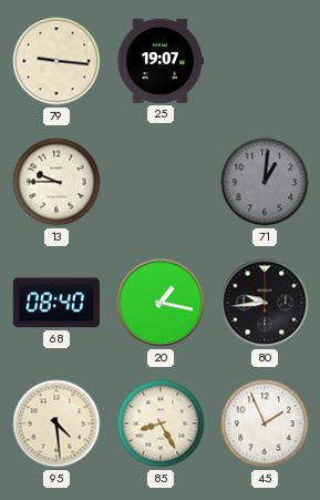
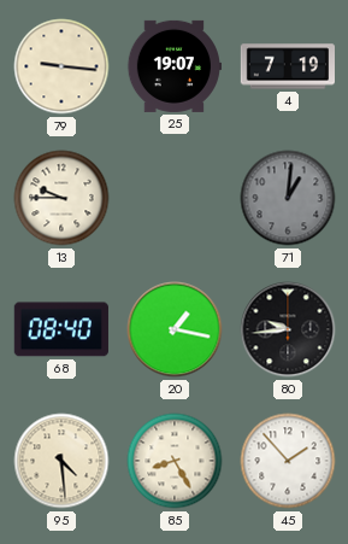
4: none -> 7:19 (287, 66)
45: 1:56 -> 1:53 (288, 461)
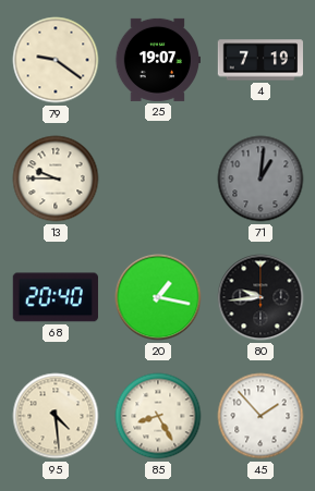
79: 9:16 -> 9:21 (56, 60)
68: 08:40 -> 20:40 (56, 297)
